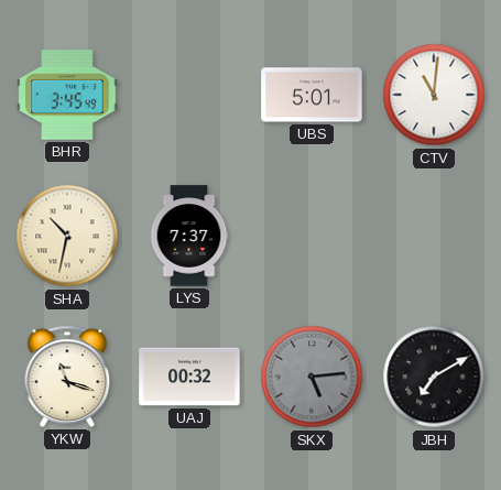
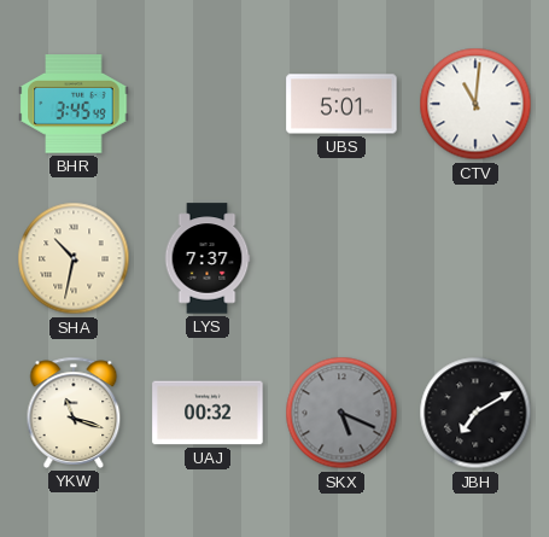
SKX: 5:14 -> 5:19 (341, 413)
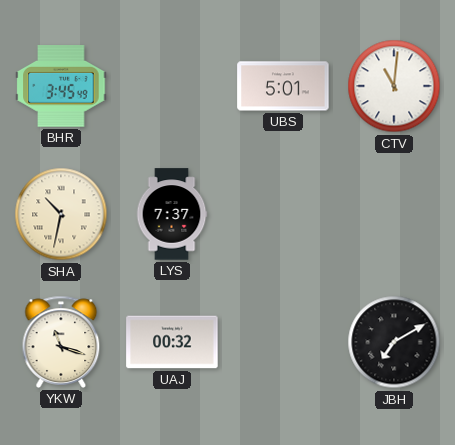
SKX: 5:19 -> none (341, 413)
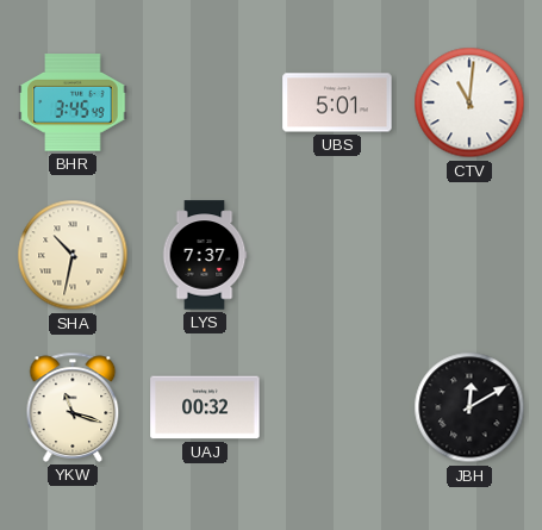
JBH: 7:10 -> 12:10 (469, 407)
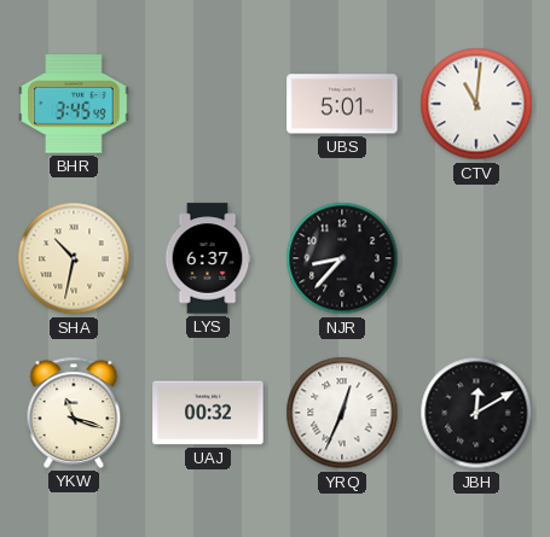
LYS: 7:37 -> 6:37 (208, 258)
NJR: none -> 8:37 (342, 258)
YRQ: none -> 12:34 (342, 413)
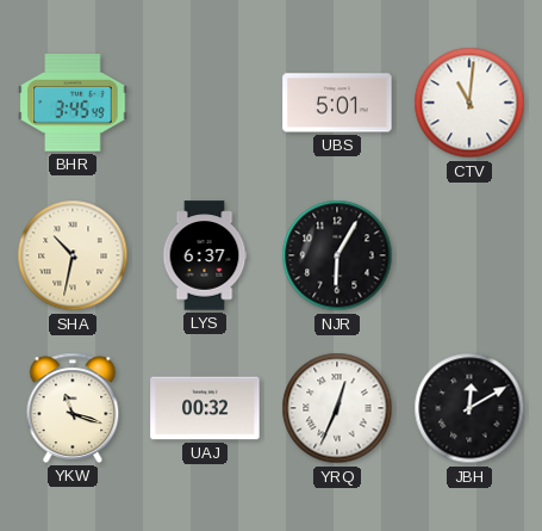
NJR: 8:37 -> 6:05 (337, 255)
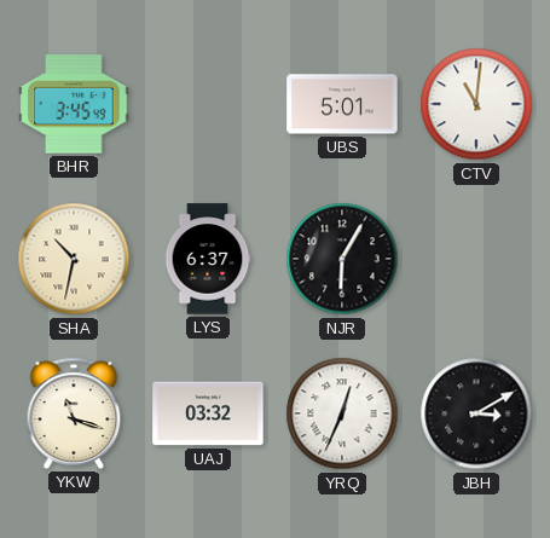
UAJ: 00:32 -> 03:32 (208, 413)
JBH: 12:10 -> 3:10 (476, 413)
